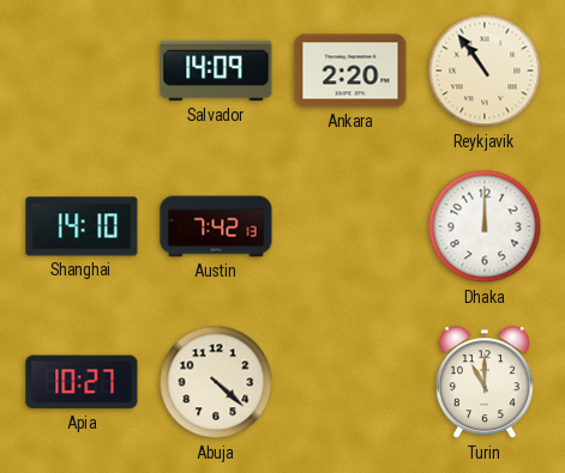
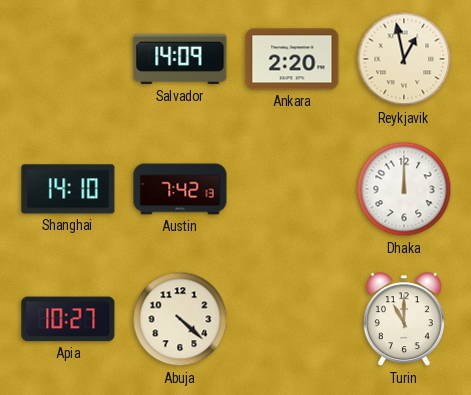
Reykjavik: 10:54 -> 12:58 (404, 59)
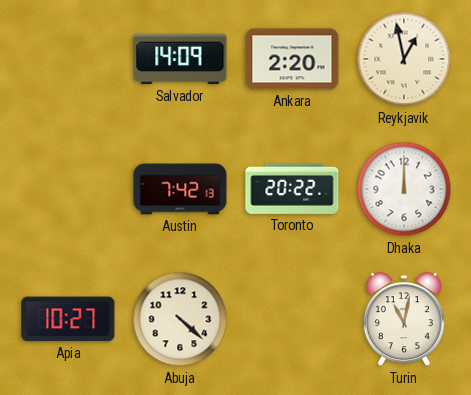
Shanghai: 14:10 -> none (68, 189)
Toronto: none -> 20:22 (292, 189)
Turin: 11:00 -> 11:02 (404, 320)
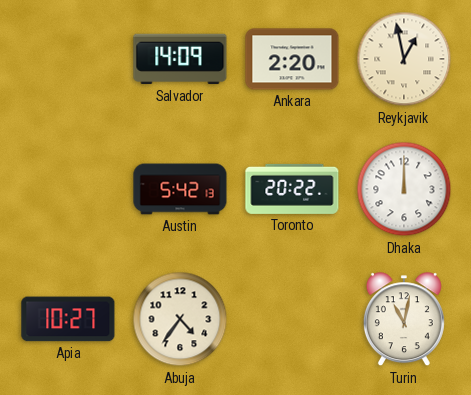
Austin: 7:42 -> 5:42 (180, 189)
Abuja: 4:22 -> 4:36 (180, 319)
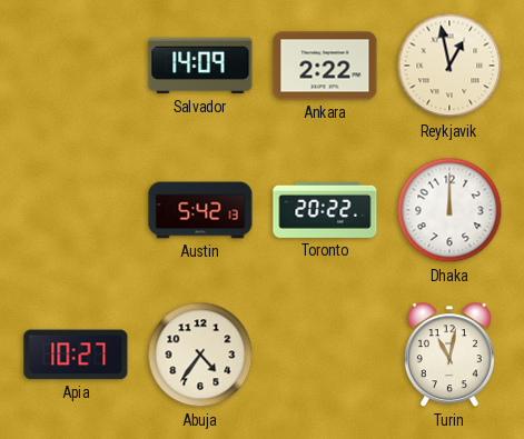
Ankara: 2:20 -> 2:22 (325, 66)
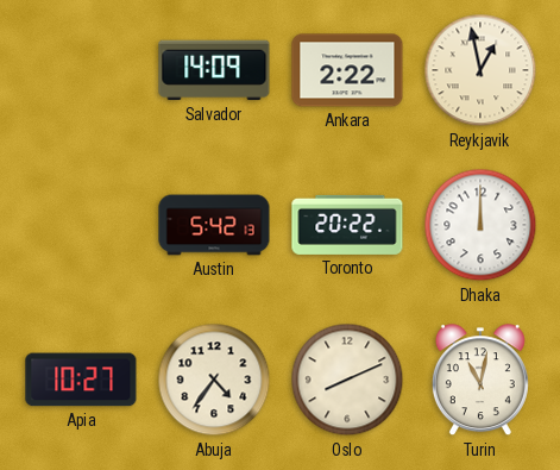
Oslo: none -> 8:11 (347, 380)
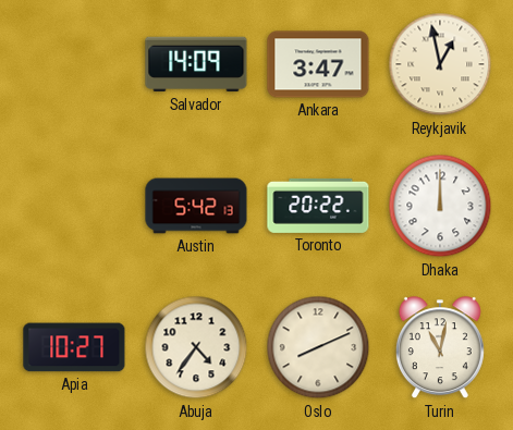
Ankara: 2:22 -> 3:47 (318, 64)
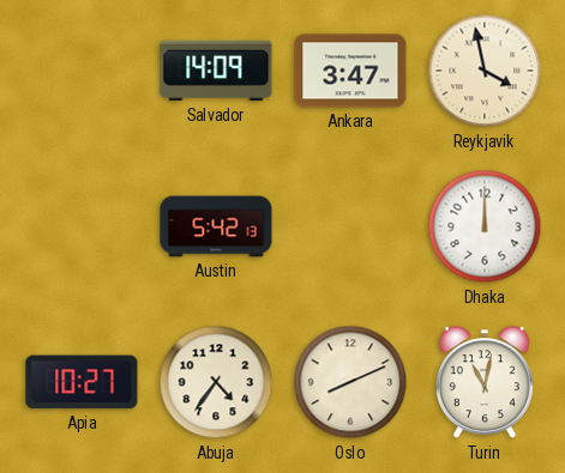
Reykjavik: 12:58 -> 3:58 (485, 71)
Toronto: 20:22 -> none (318, 206)
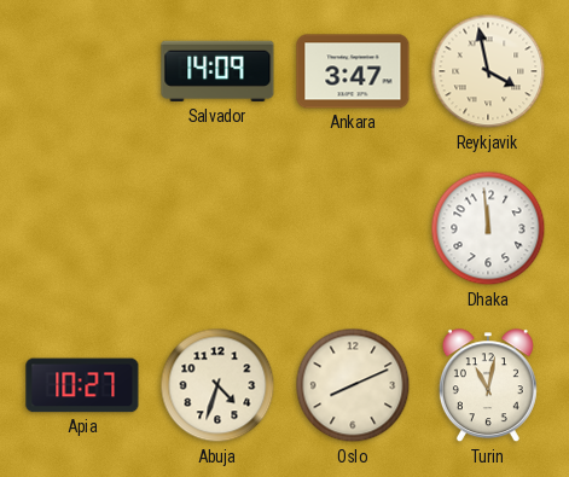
Austin: 5:42 -> none (216, 226)
Dhaka: 12:00 -> 11:59 (488, 228)
Abuja: 4:36 -> 4:33 (217, 385)
